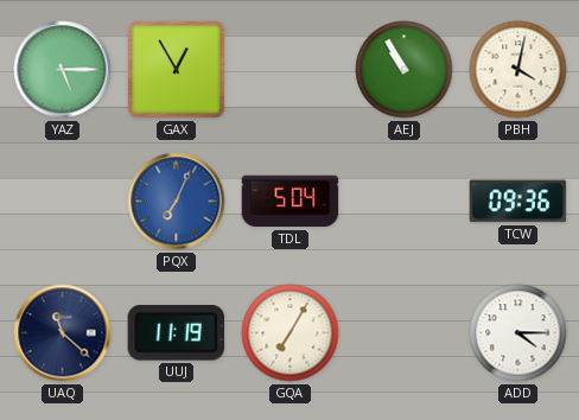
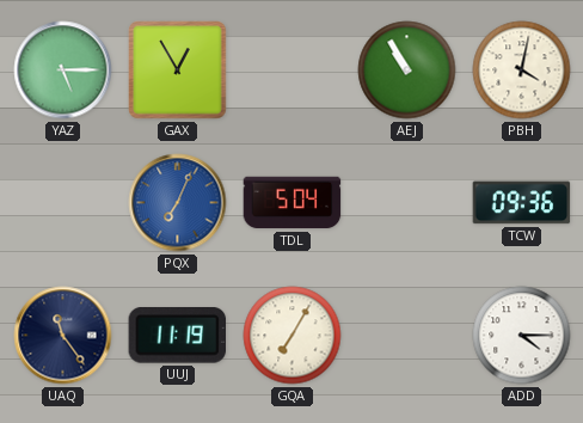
UAQ: 11:22 -> 11:24 (63, 336)
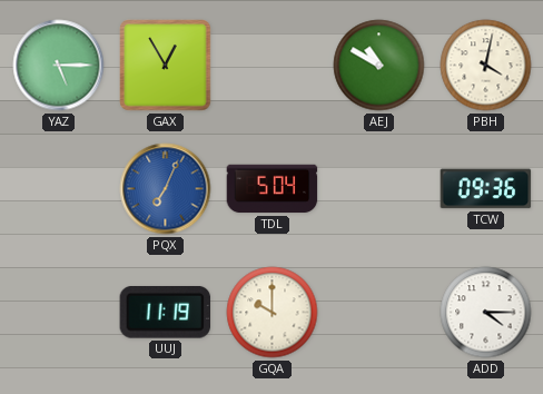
AEJ: 10:55 -> 10:50 (379, 66)
UAQ: 11:24 -> none (63, 336)
GQA: 7:05 -> 10:00 (273, 313)
